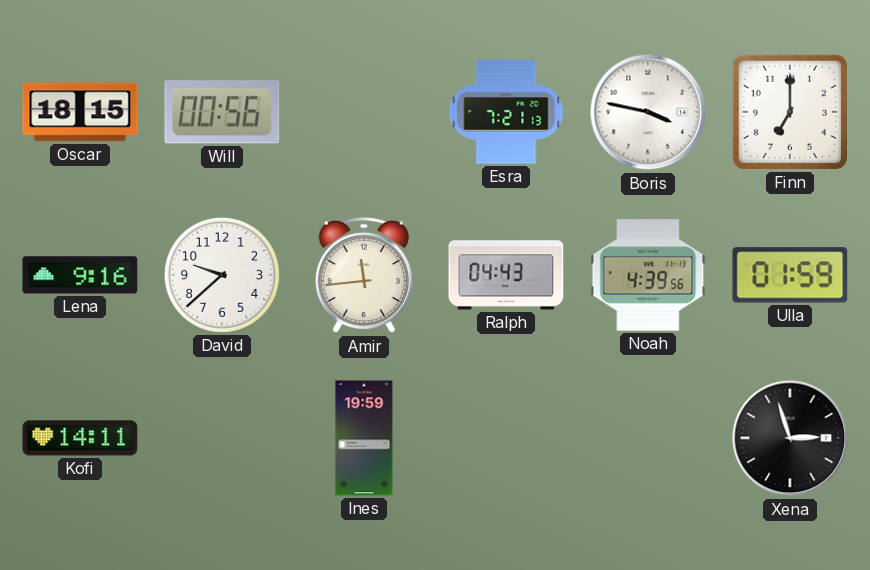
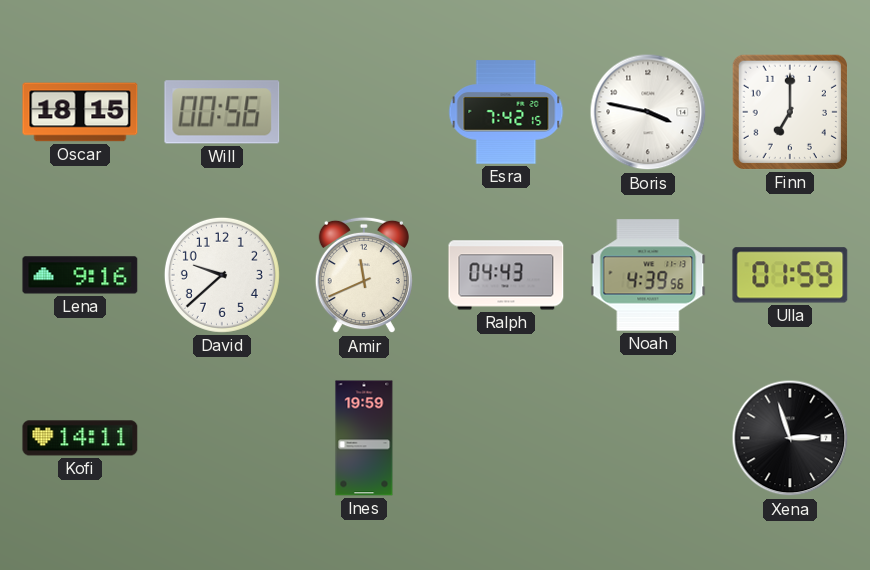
Esra: 7:21 -> 7:42 (506, 112)
Amir: 11:44 -> 11:41 (364, 275)
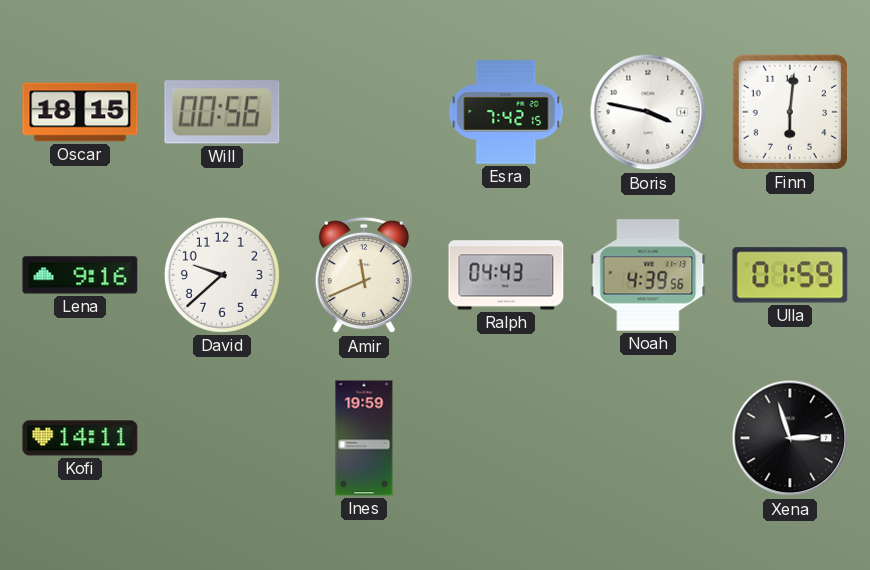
Finn: 7:00 -> 6:01 (790, 112)
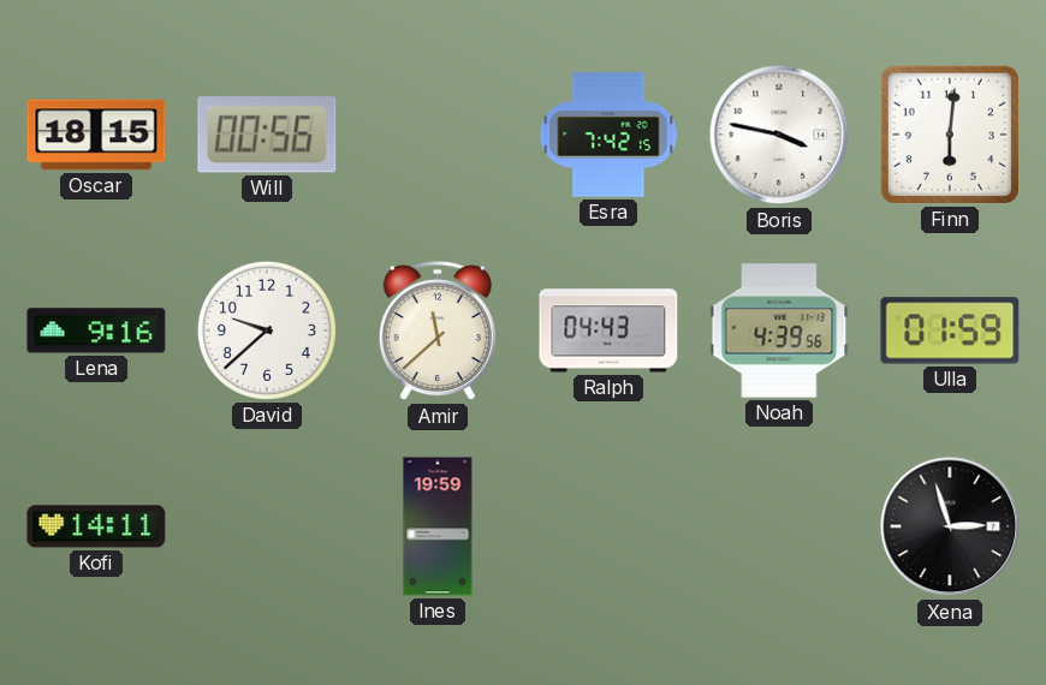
Amir: 11:41 -> 11:38 (438, 330)
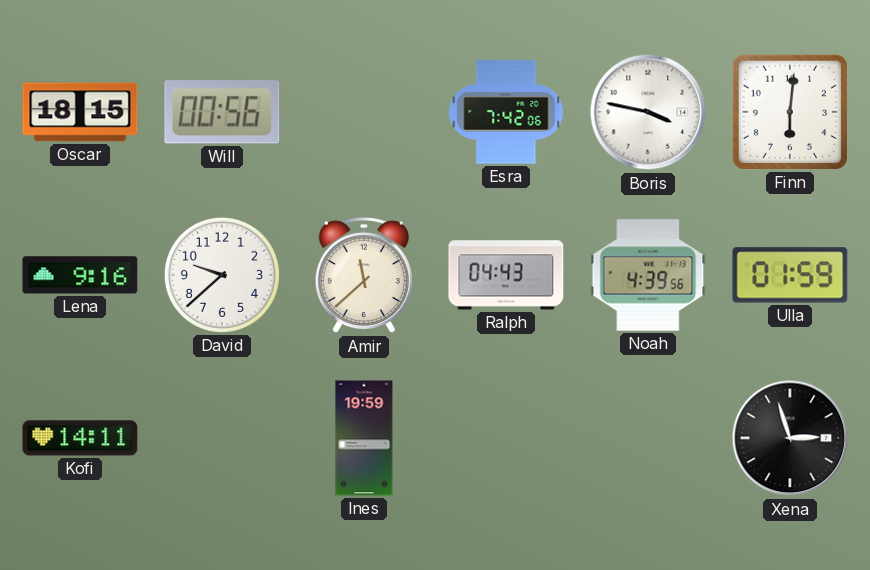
Esra: 7:42:15 -> 7:42:06 (506, 112)
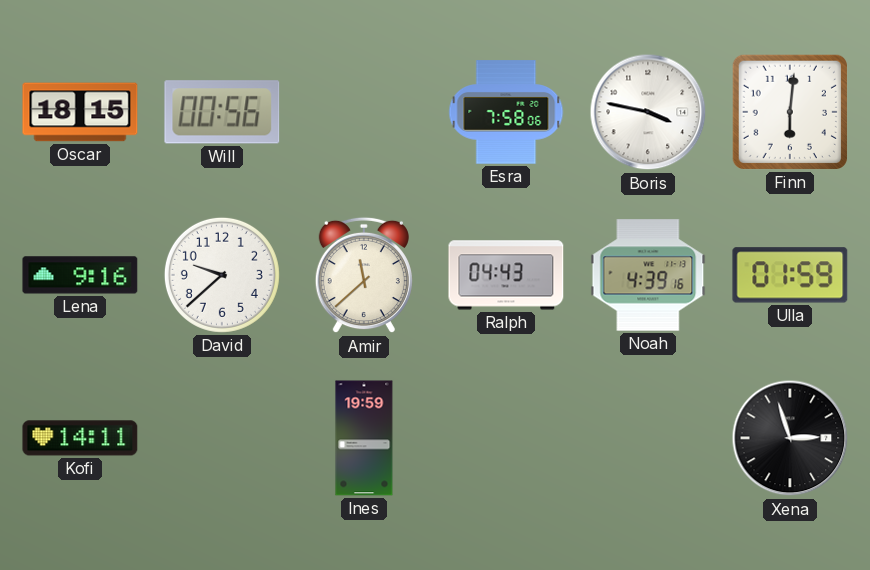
Esra: 7:42 -> 7:58 (506, 112)
Noah: 4:39:56 -> 4:39:16 (648, 275)
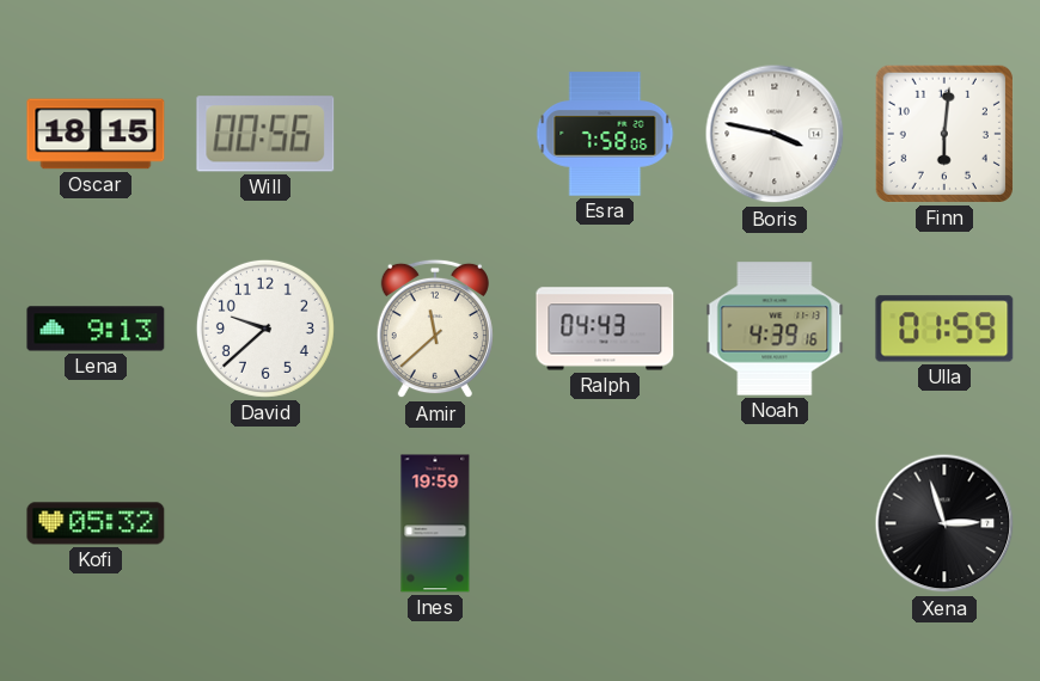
Lena: 9:16 -> 9:13 (96, 329)
Kofi: 14:11 -> 05:32 (96, 523)
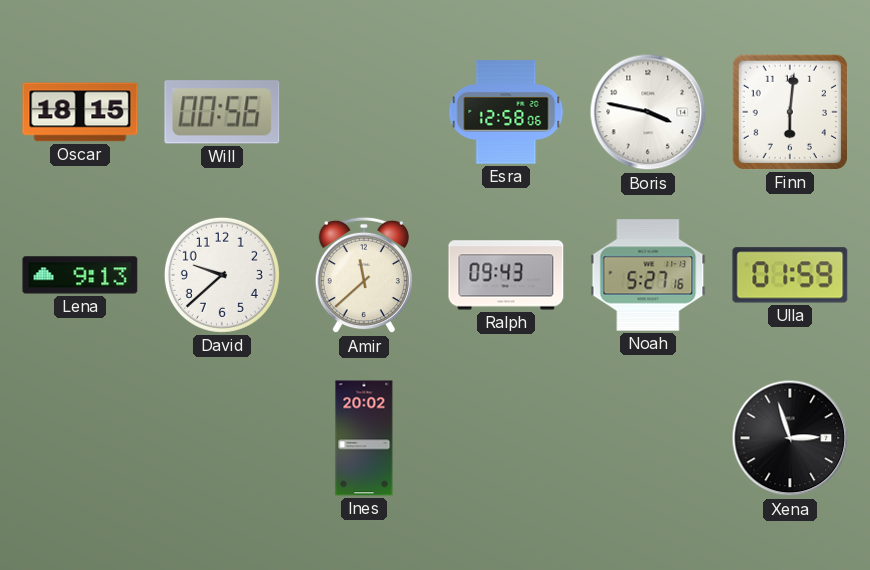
Esra: 7:58 -> 12:58 (506, 112)
Ralph: 04:43 -> 09:43 (506, 275)
Noah: 4:39 -> 5:27 (648, 275)
Kofi: 05:32 -> none (96, 523)
Ines: 19:59 -> 20:02 (364, 438)
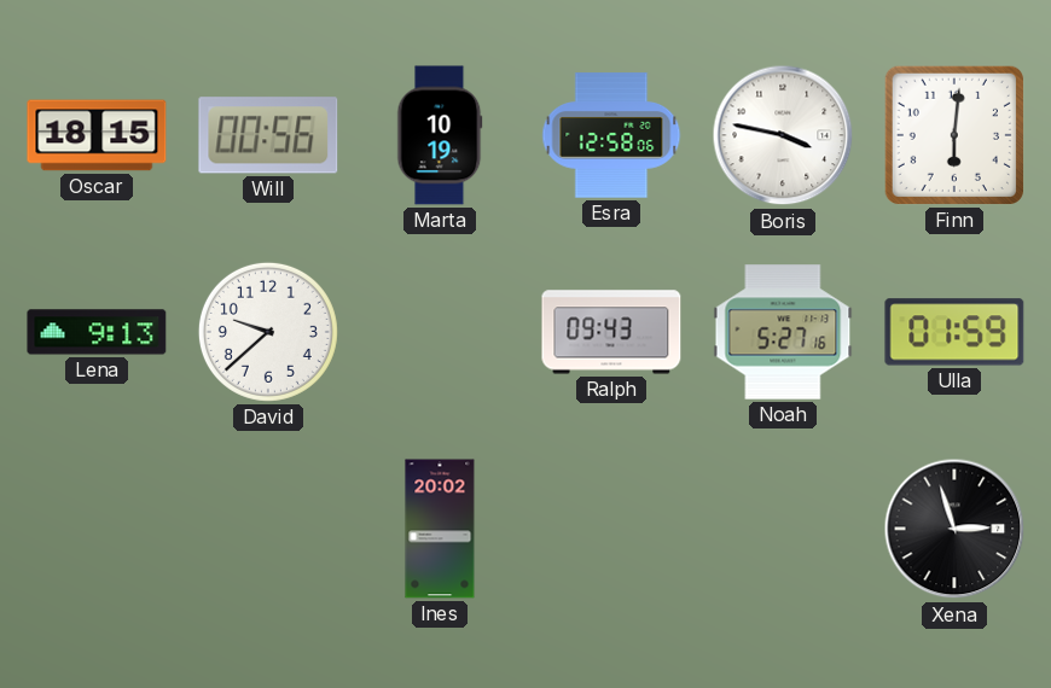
Marta: none -> 10:19 (440, 135)
Amir: 11:38 -> none (364, 275)
